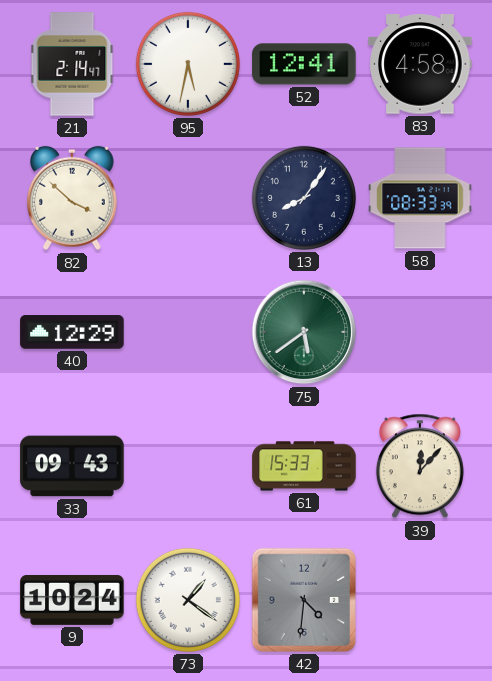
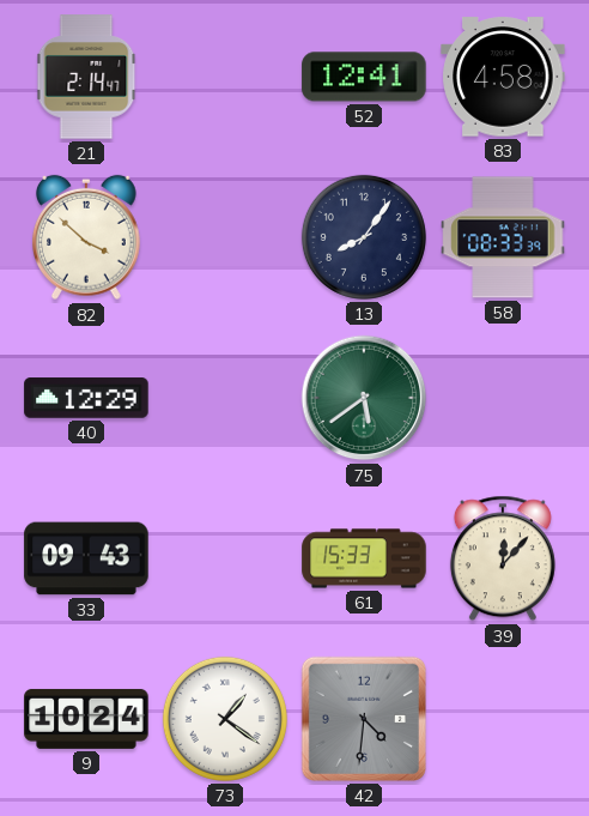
95: 5:32 -> none (188, 64)
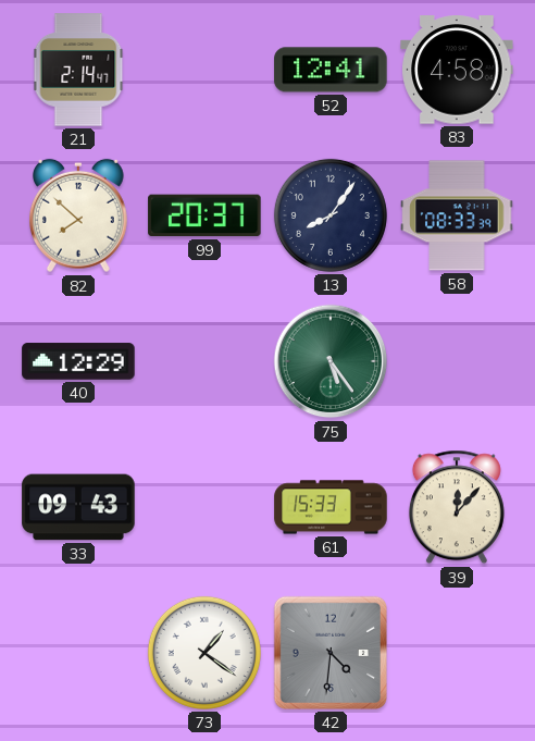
82: 3:52 -> 7:52 (79, 215)
99: none -> 20:37 (204, 215)
75: 5:39 -> 5:24 (331, 361)
9: 10:24 -> none (86, 719)
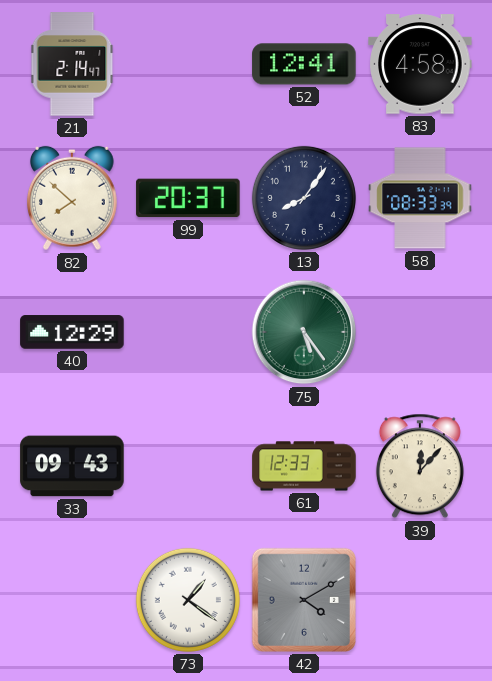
61: 15:33 -> 12:33 (304, 466)
42: 4:31 -> 4:10 (304, 600)
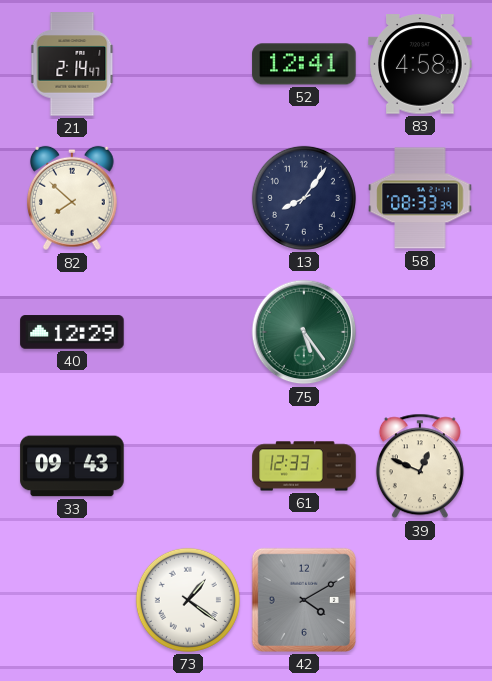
99: 20:37 -> none (188, 198)
39: 12:07 -> 12:49 (420, 466)
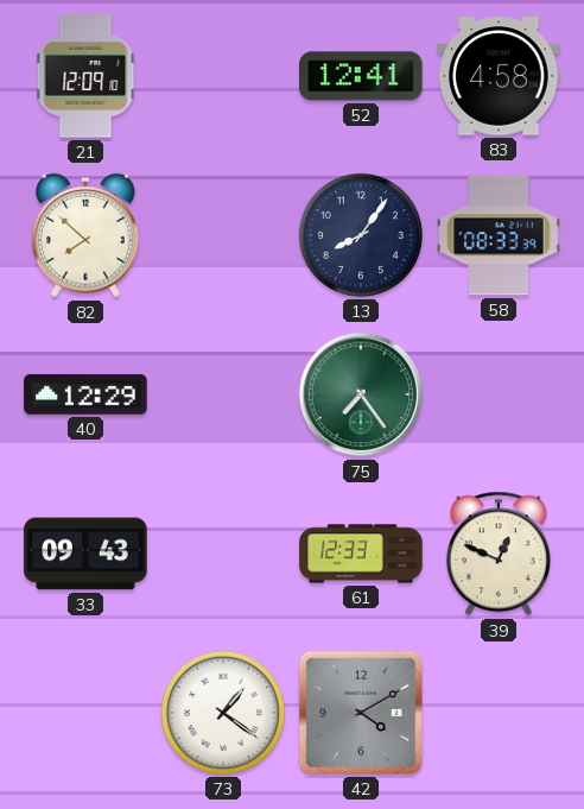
21: 2:14 -> 12:09 (85, 76)
75: 5:24 -> 7:24 (361, 394)
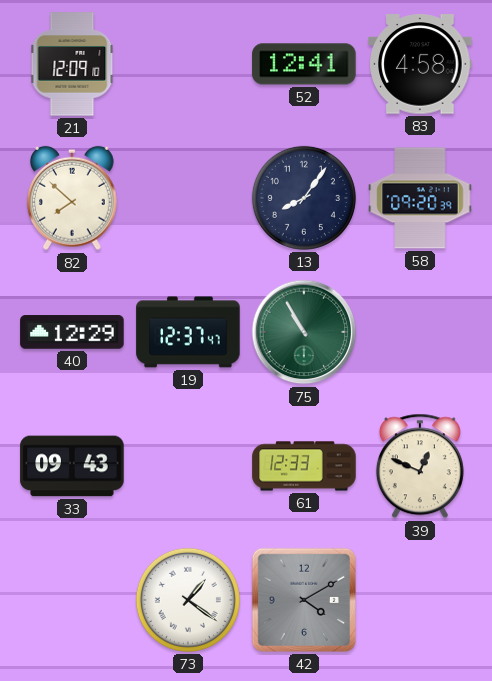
58: 08:33 -> 09:20 (420, 198)
19: none -> 12:37 (188, 332)
75: 7:24 -> 10:55 (304, 332)
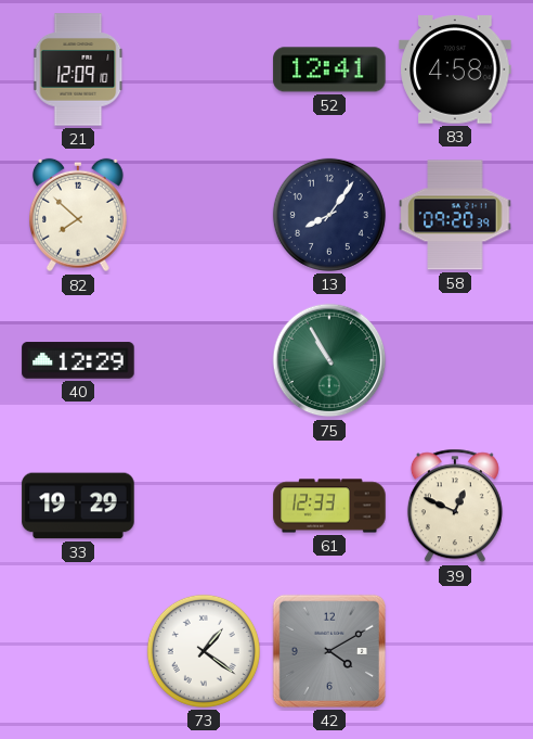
19: 12:37 -> none (188, 332)
33: 09:43 -> 19:29 (78, 506)
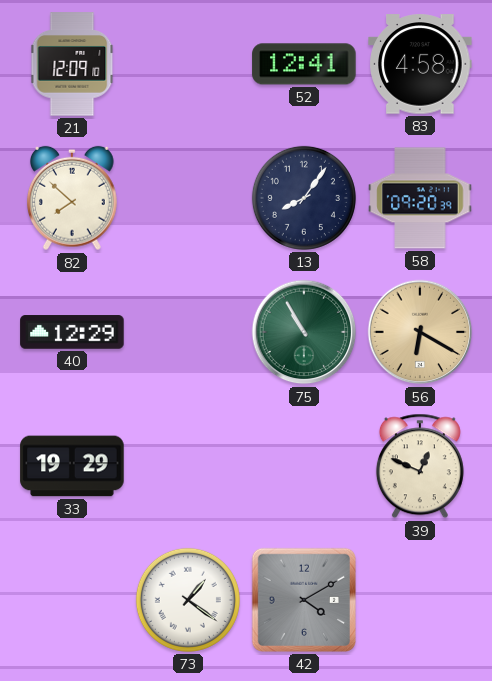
56: none -> 6:20 (420, 332)
61: 12:33 -> none (329, 506)
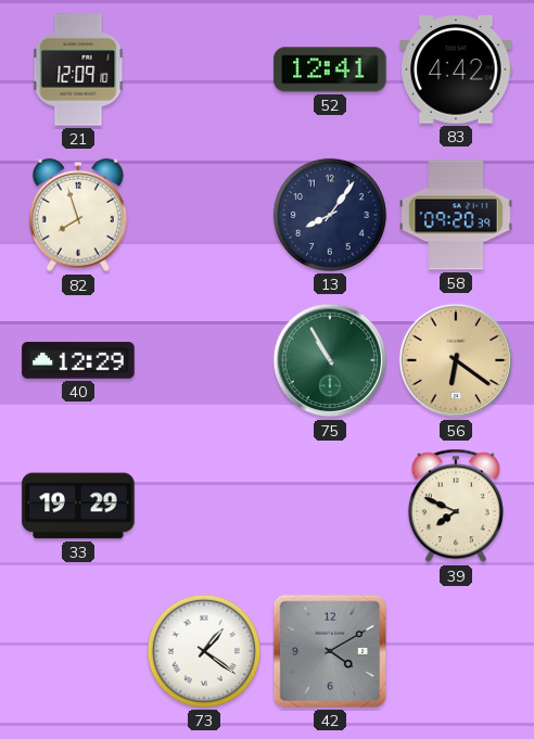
83: 4:58 -> 4:42 (456, 69)
82: 7:52 -> 7:57 (79, 215)
56: 6:20 -> 6:21 (456, 360)
39: 12:49 -> 7:49 (456, 506)
